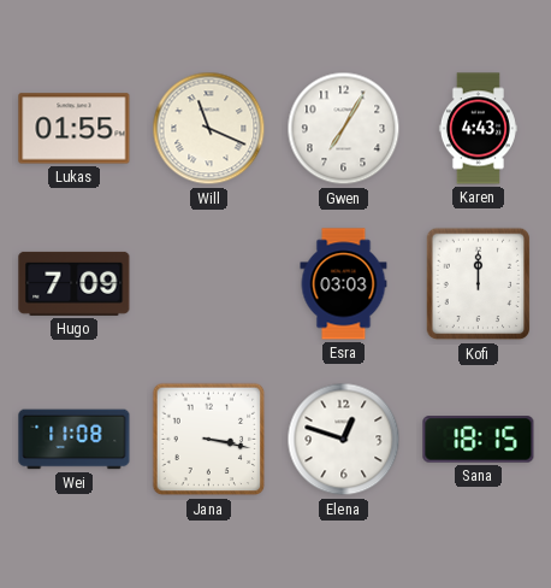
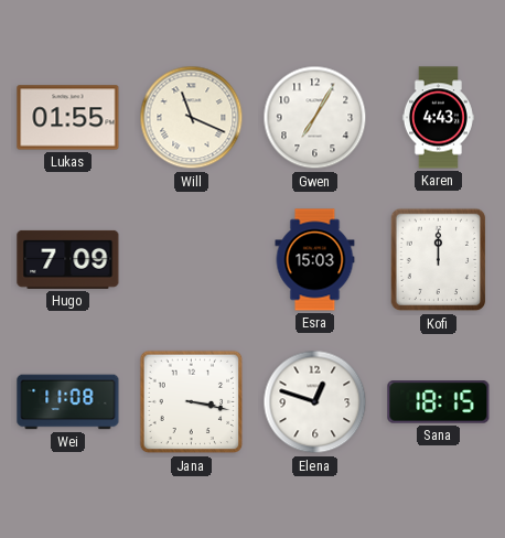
Esra: 03:03 -> 15:03 (315, 260)
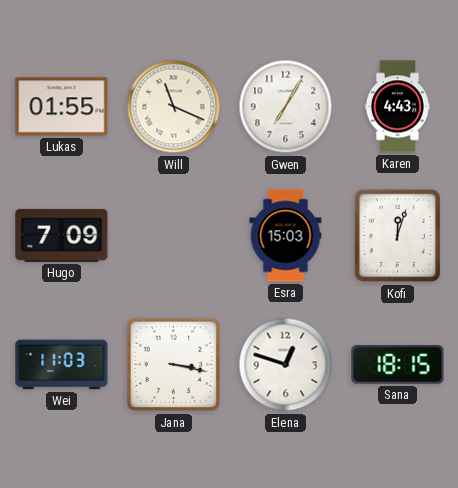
Kofi: 12:00 -> 12:03 (398, 236)
Wei: 11:08 -> 11:03 (62, 365)
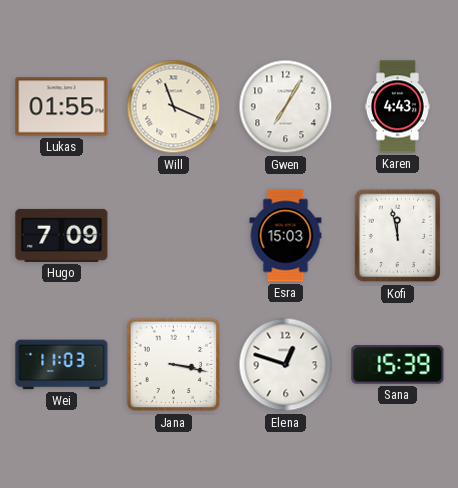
Kofi: 12:03 -> 11:58 (398, 236)
Sana: 18:15 -> 15:39 (398, 365)
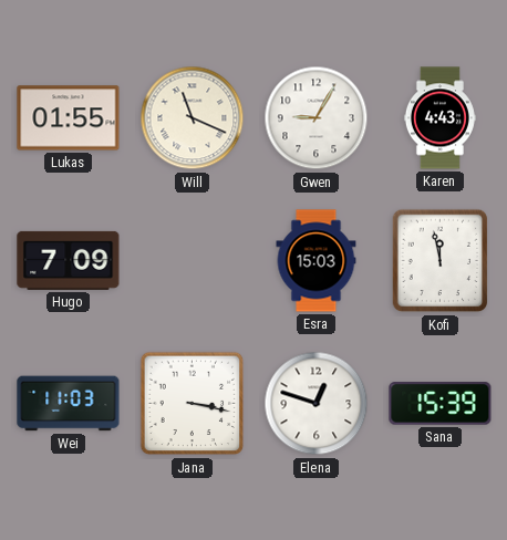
Gwen: 7:05 -> 9:05 (317, 118)
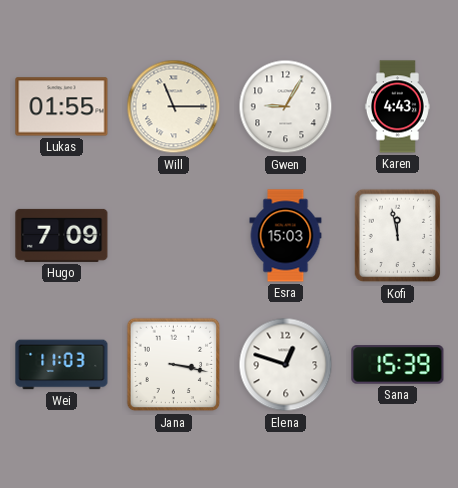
Will: 11:19 -> 11:15 (174, 107)
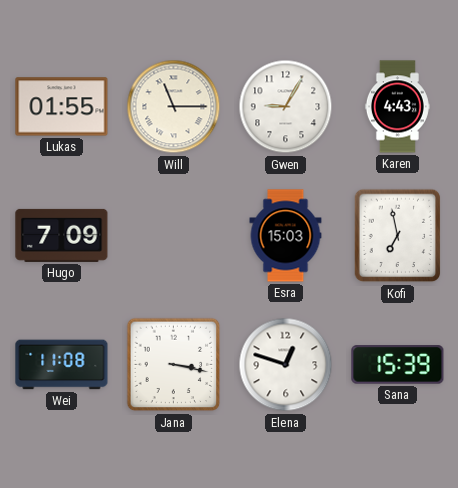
Kofi: 11:58 -> 6:58 (398, 236)
Wei: 11:03 -> 11:08 (62, 365)
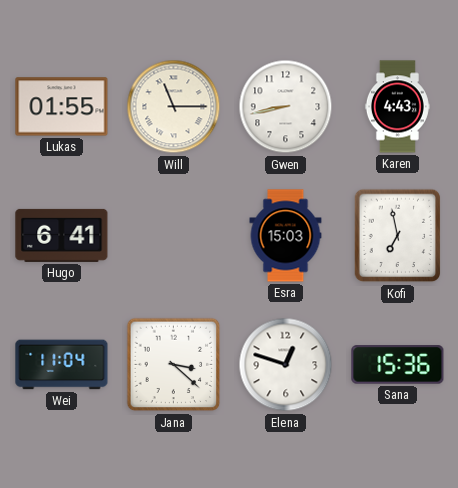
Gwen: 9:05 -> 8:43 (286, 107)
Hugo: 7:09 -> 6:41 (62, 235)
Wei: 11:08 -> 11:04 (62, 365)
Jana: 3:17 -> 3:22 (174, 365)
Sana: 15:39 -> 15:36 (398, 365)
